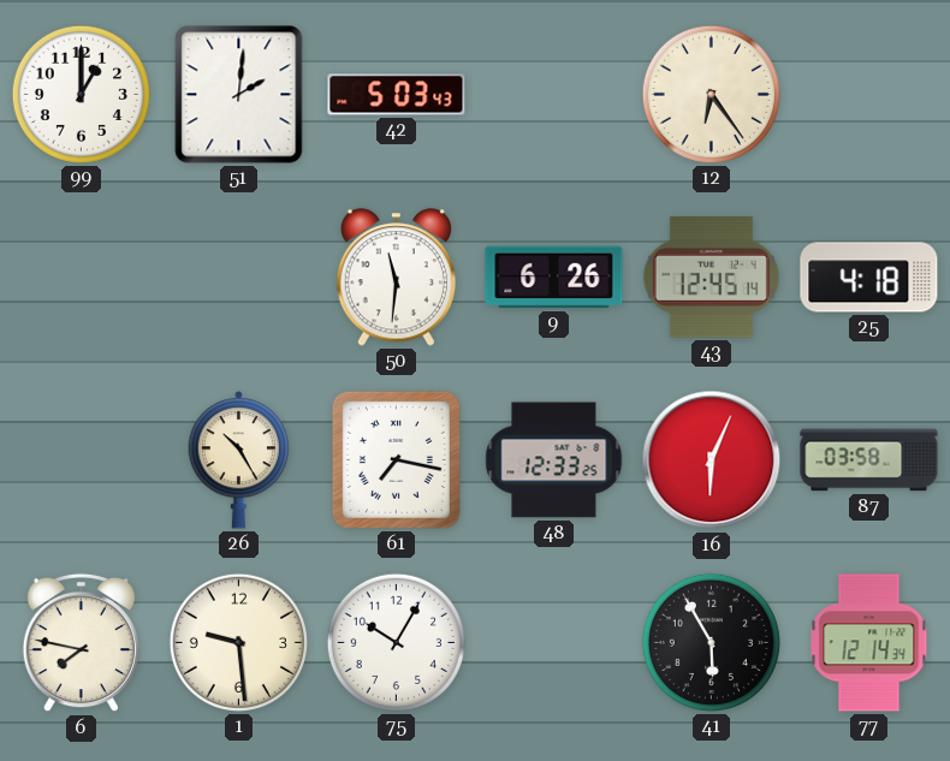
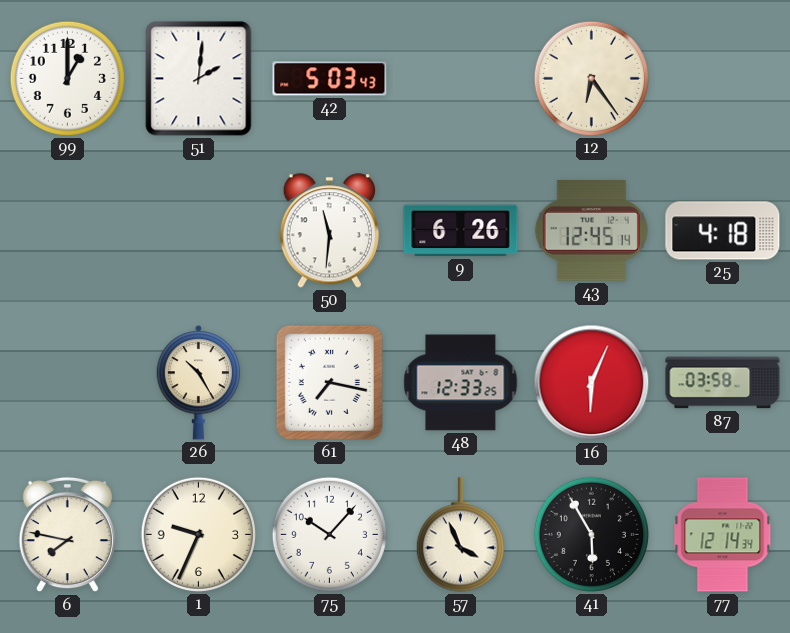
1: 9:29 -> 9:34 (198, 534)
75: 10:05 -> 10:07 (329, 534)
57: none -> 3:56 (460, 535)
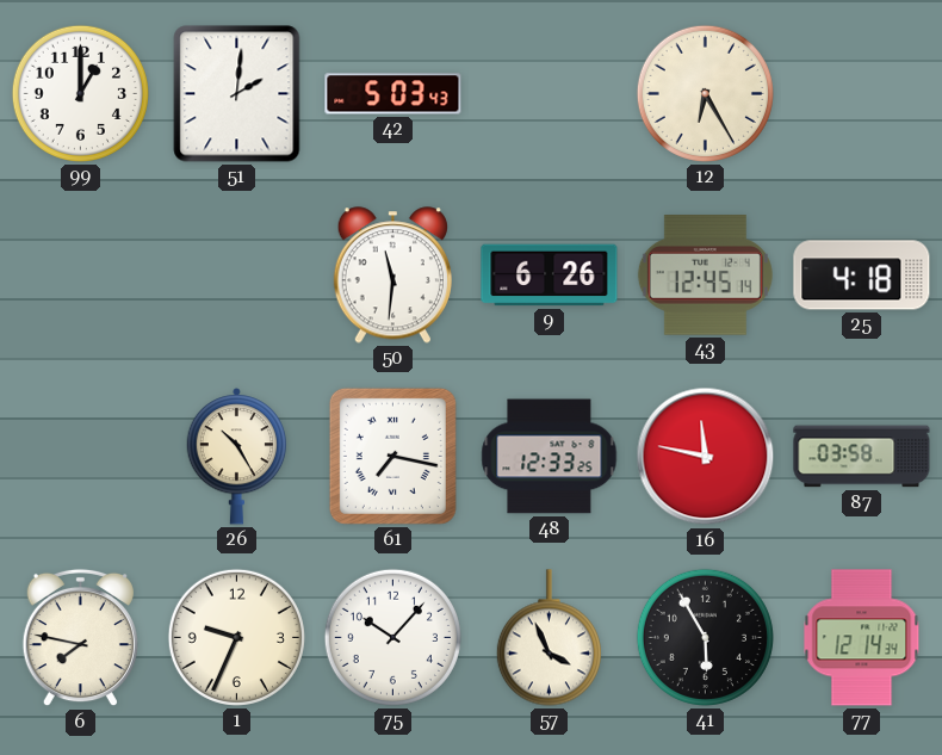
12: 6:24 -> 6:25 (705, 93)
16: 6:04 -> 11:47 (706, 457)
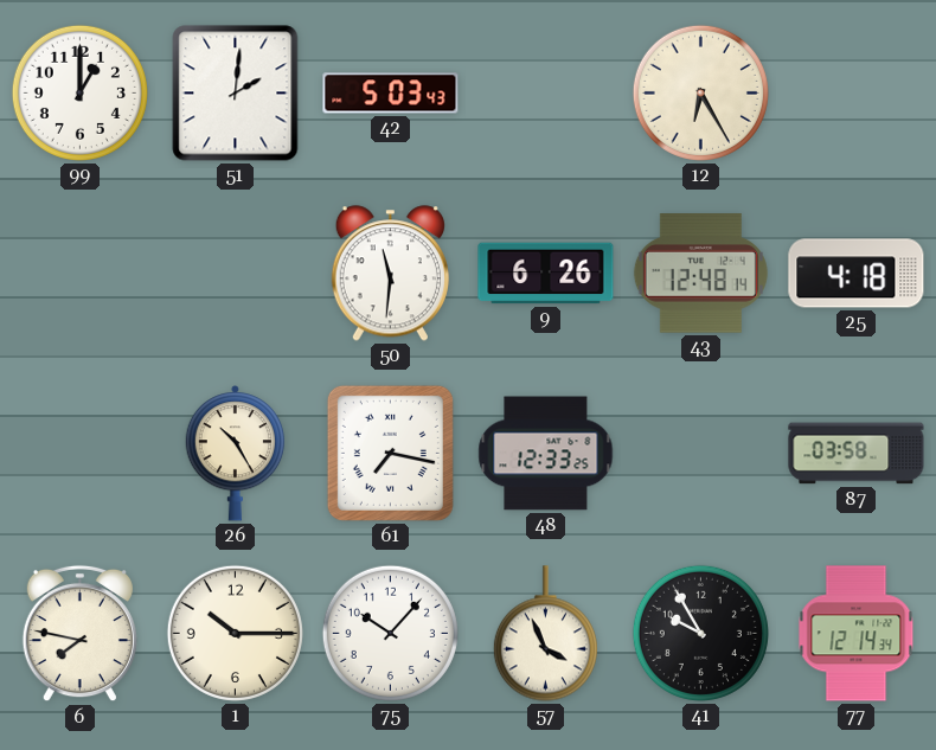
43: 12:45 -> 12:48 (700, 274)
16: 11:47 -> none (706, 457)
1: 9:34 -> 10:15 (235, 633)
41: 5:55 -> 9:55 (700, 633)
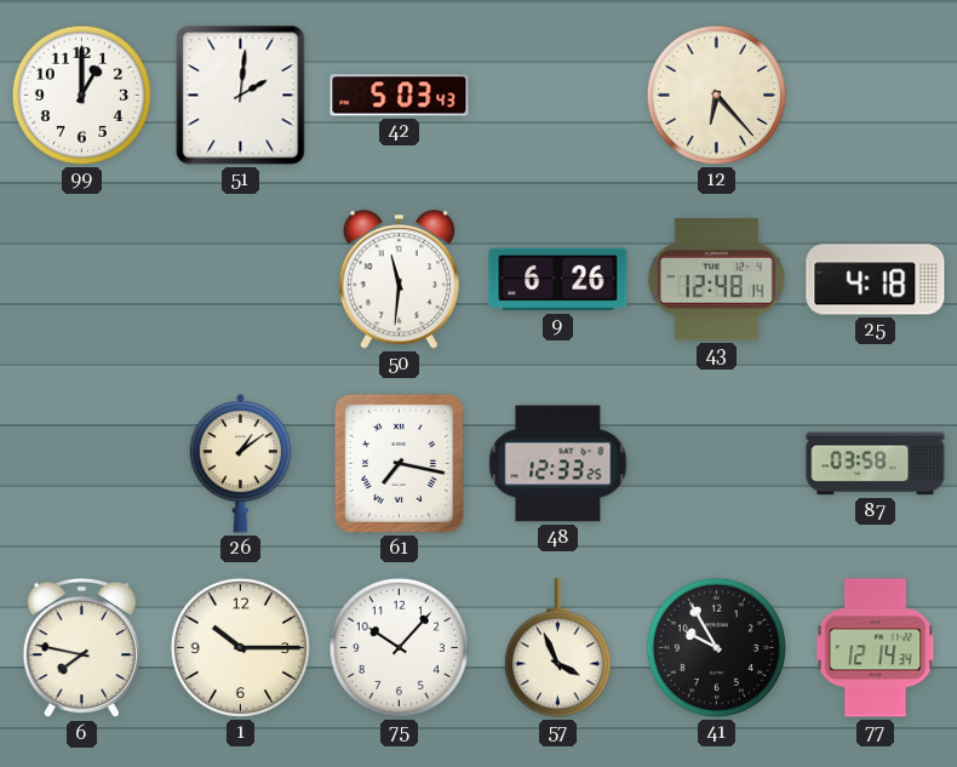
12: 6:25 -> 6:23 (716, 95)
26: 10:25 -> 1:09 (241, 464)
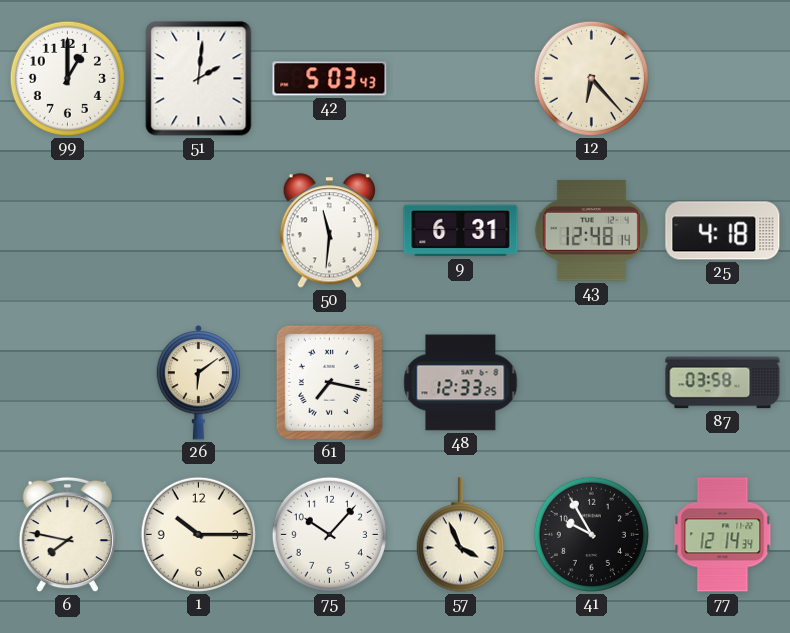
9: 6:26 -> 6:31 (461, 231)
26: 1:09 -> 6:09 (199, 383)
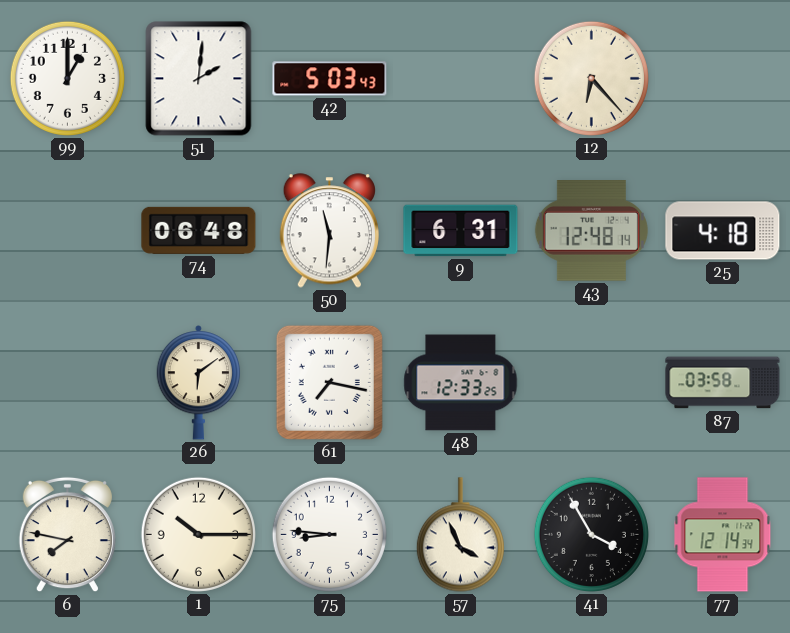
74: none -> 06:48 (199, 230)
75: 10:07 -> 8:46 (329, 534)
41: 9:55 -> 3:55 (591, 534)
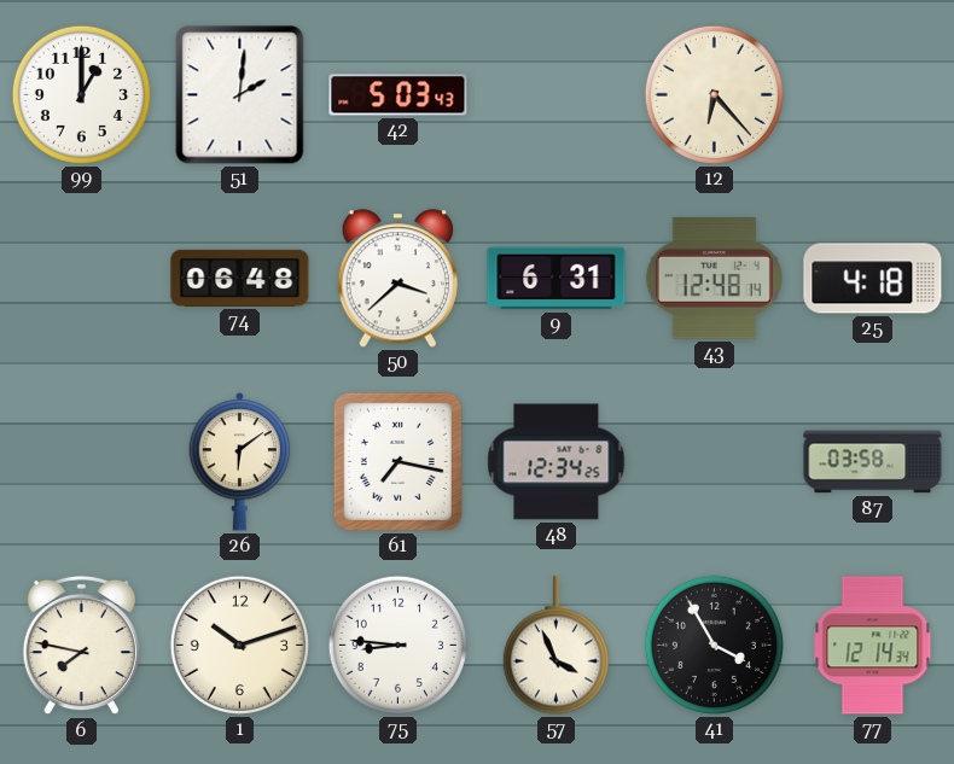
50: 11:31 -> 3:38 (397, 279)
48: 12:33 -> 12:34 (557, 462)
1: 10:15 -> 10:12 (239, 645)
